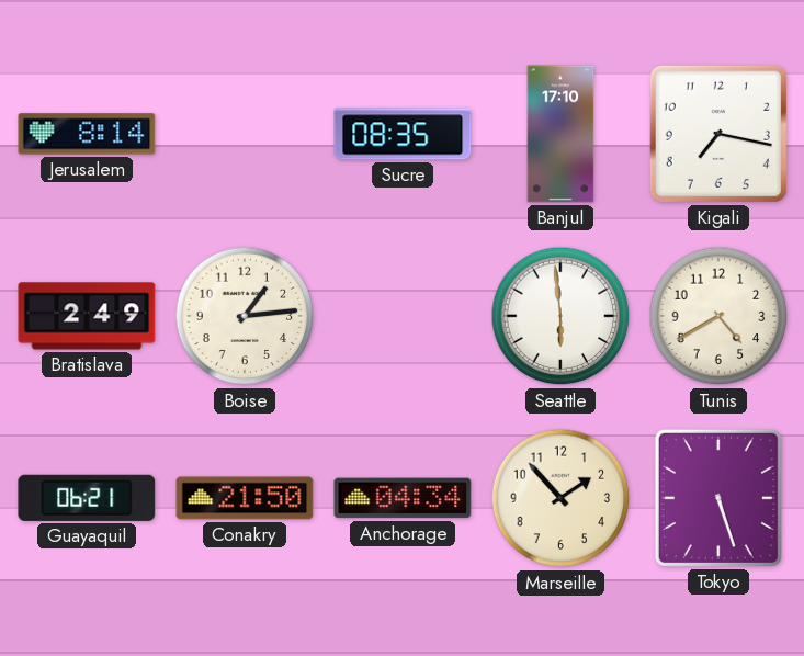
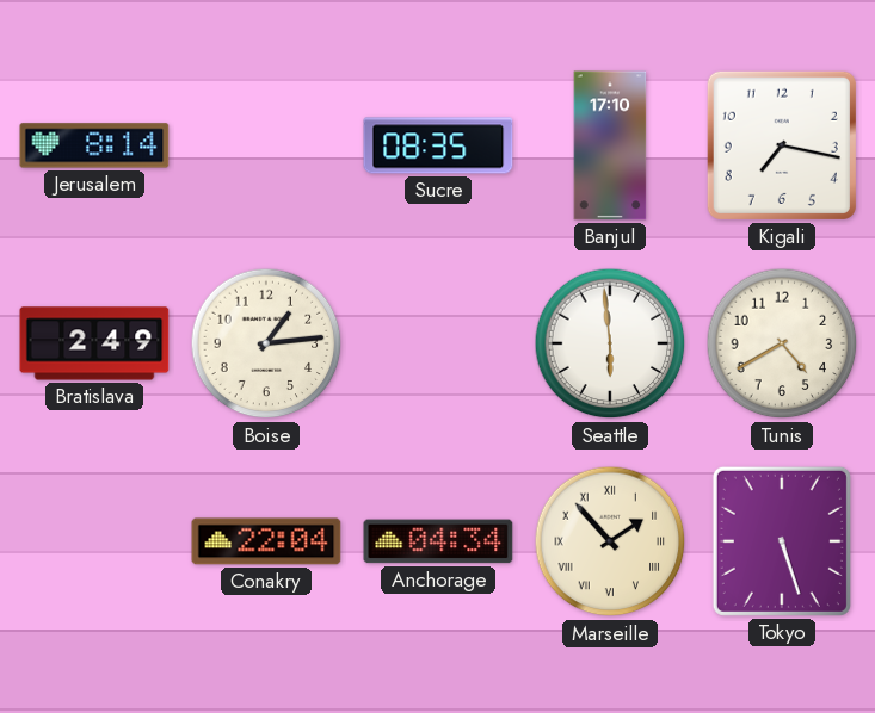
Guayaquil: 06:21 -> none (87, 498)
Conakry: 21:50 -> 22:04 (266, 541)
Marseille numerals: Arabic -> Roman (610, 541)
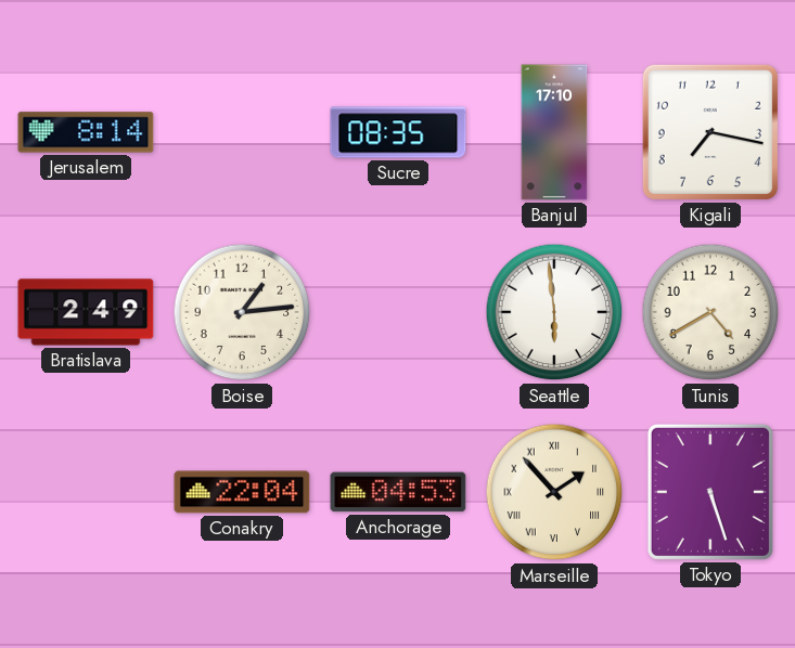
Anchorage: 04:34 -> 04:53 (398, 492)
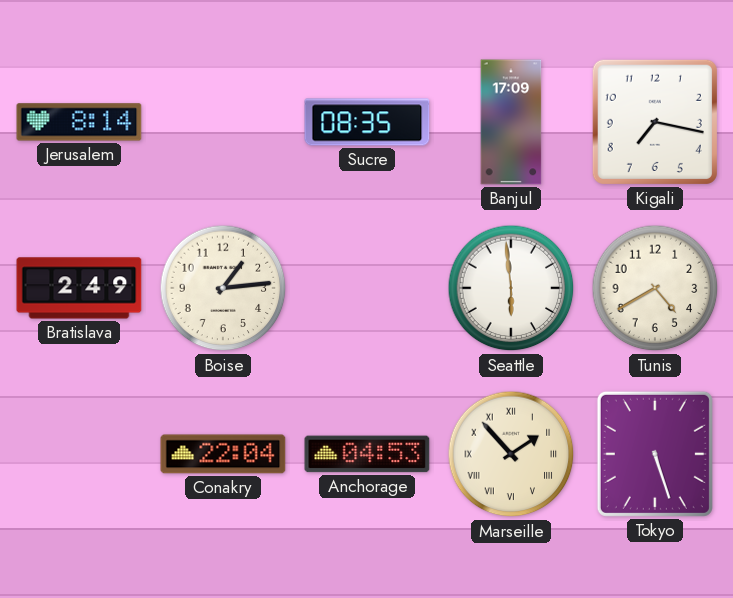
Banjul: 17:10 -> 17:09 (511, 122)
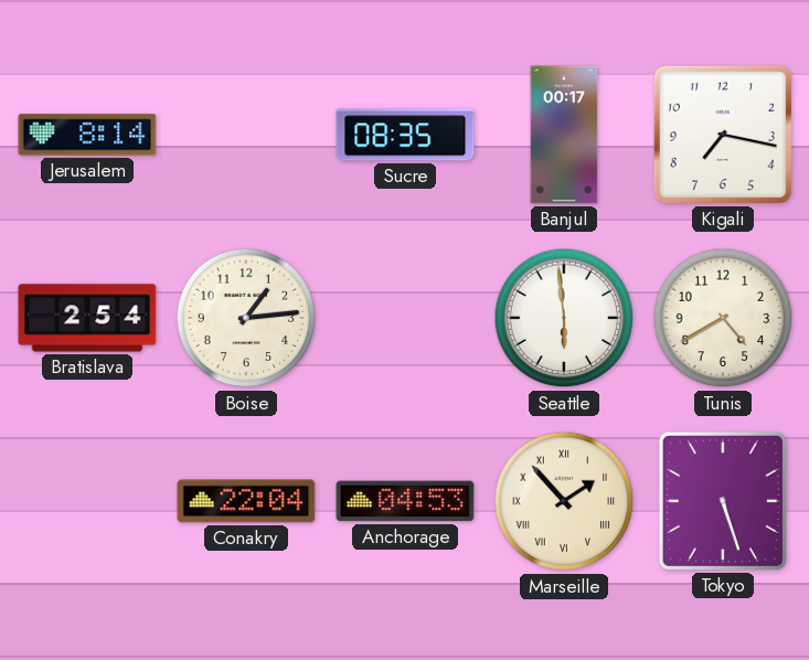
Banjul: 17:09 -> 00:17 (564, 135)
Bratislava: 2:49 -> 2:54 (87, 318)
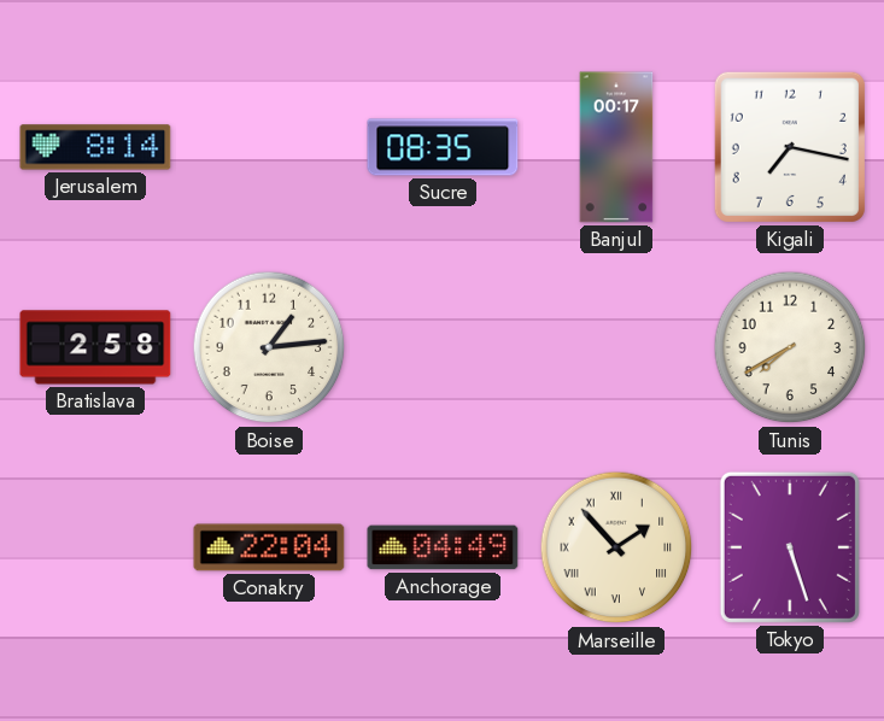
Bratislava: 2:54 -> 2:58 (95, 347)
Seattle: 5:59 -> none (564, 318)
Tunis: 4:40 -> 7:40 (790, 347)
Anchorage: 04:53 -> 04:49 (443, 547)
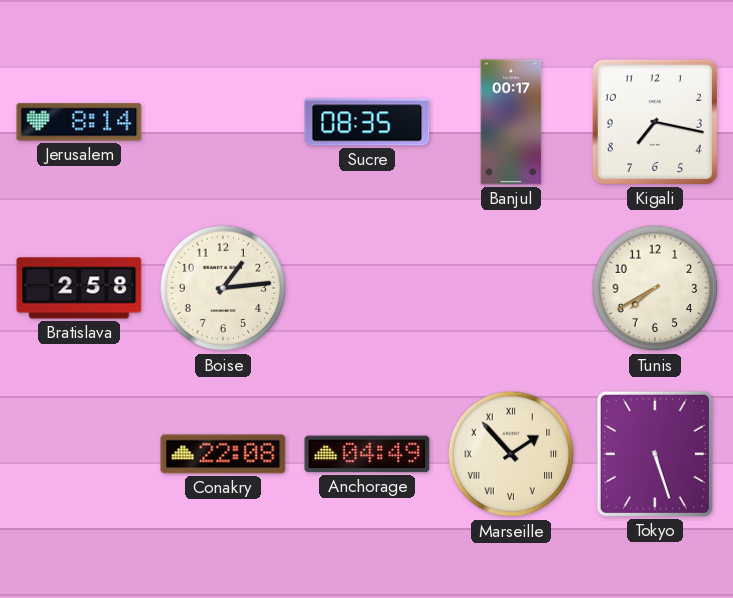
Conakry: 22:04 -> 22:08 (223, 454)
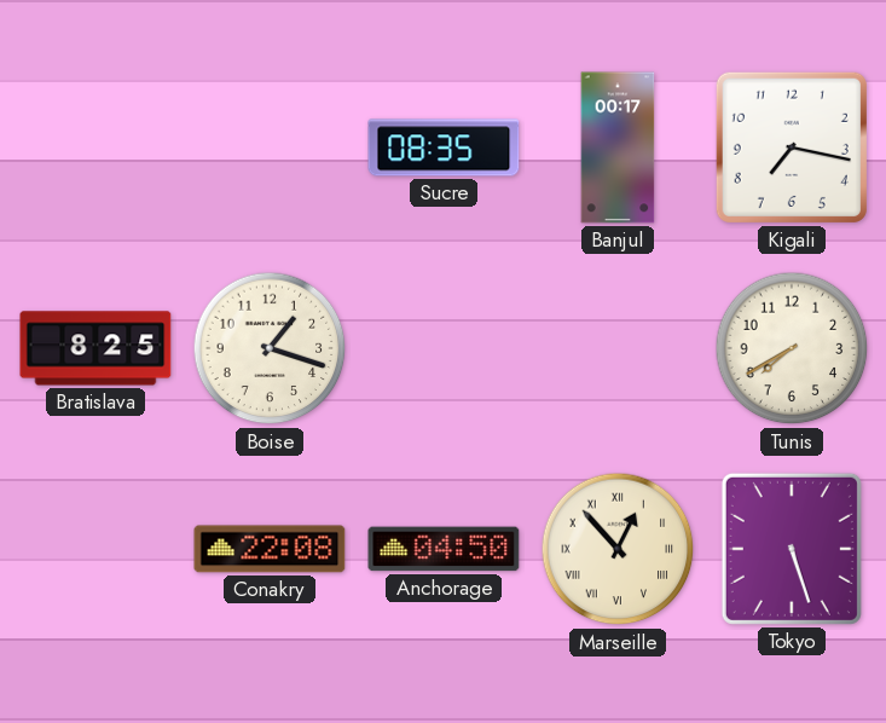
Jerusalem: 8:14 -> none (79, 122)
Bratislava: 2:58 -> 8:25 (95, 348)
Boise: 1:14 -> 1:18 (270, 348)
Anchorage: 04:49 -> 04:50 (444, 549)
Marseille: 1:53 -> 12:53 (618, 549)
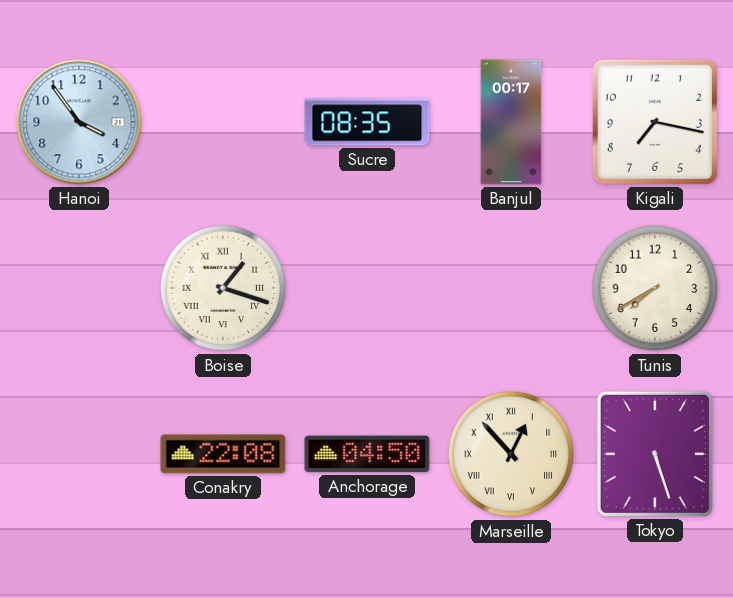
Hanoi: none -> 3:54 (79, 122)
Bratislava: 8:25 -> none (95, 348)
Boise numerals: Arabic -> Roman (223, 288)
